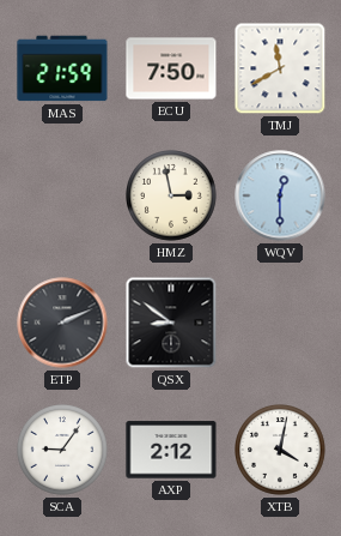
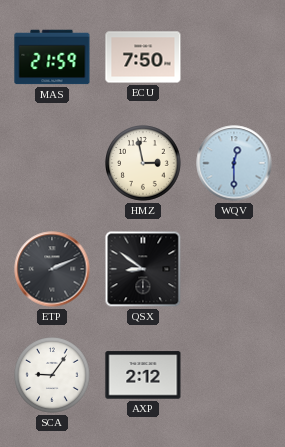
TMJ: 11:40 -> none (280, 68)
XTB: 4:02 -> none (281, 451)
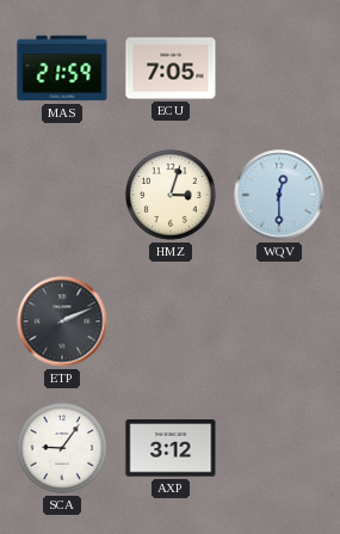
ECU: 7:50 -> 7:05 (171, 68)
HMZ: 2:58 -> 3:03 (172, 196)
QSX: 8:51 -> none (143, 269)
AXP: 2:12 -> 3:12 (171, 448)
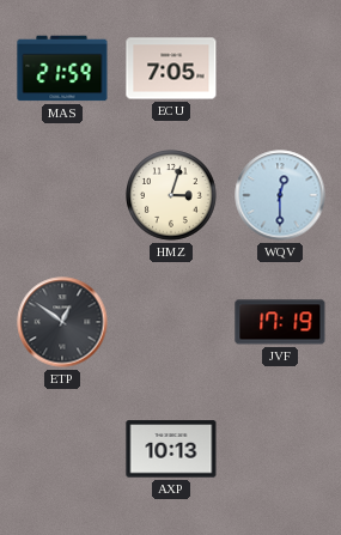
ETP: 2:11 -> 12:51 (62, 322)
JVF: none -> 17:19 (280, 322)
SCA: 9:06 -> none (63, 449)
AXP: 3:12 -> 10:13 (171, 449)
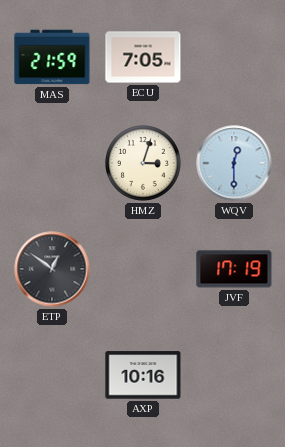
AXP: 10:13 -> 10:16 (143, 375)
